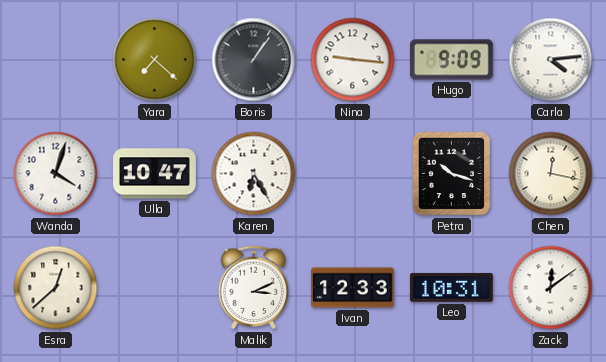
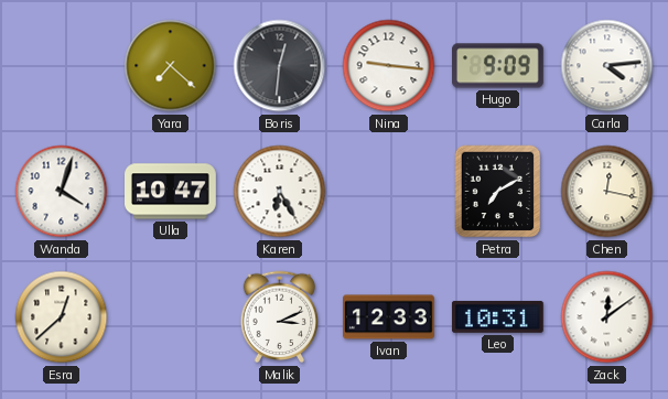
Boris: 1:06 -> 12:31 (280, 66)
Petra: 10:18 -> 7:10 (498, 192)
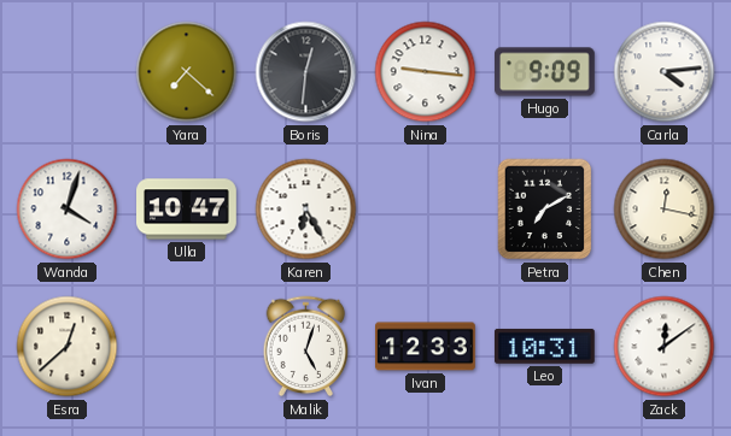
Malik: 3:11 -> 5:03 (306, 347)
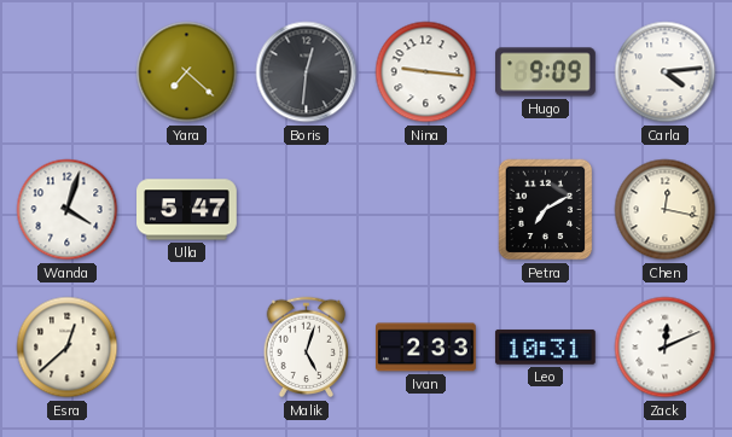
Ulla: 10:47 -> 5:47 (187, 210)
Karen: 6:25 -> none (306, 210)
Ivan: 12:33 -> 2:33 (426, 348)
Zack: 12:09 -> 12:11 (666, 348)
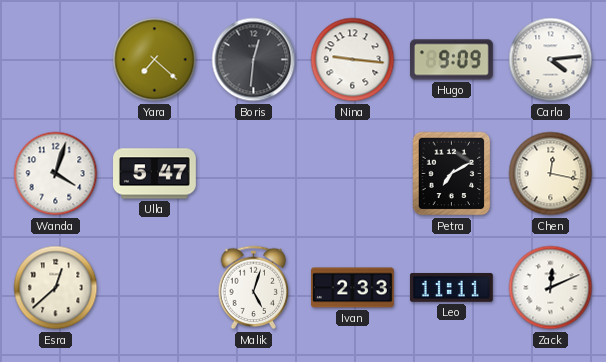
Leo: 10:31 -> 11:11 (451, 288)
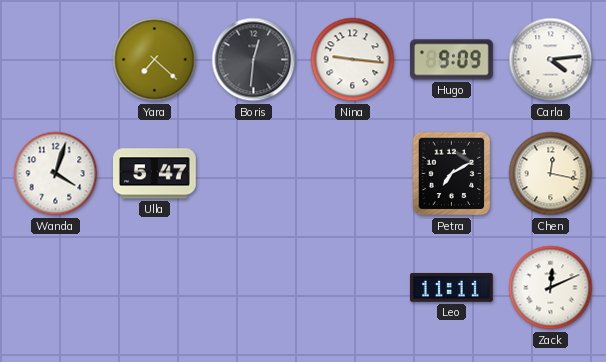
Esra: 12:38 -> none (56, 288)
Malik: 5:03 -> none (254, 288)
Ivan: 2:33 -> none (353, 288)
